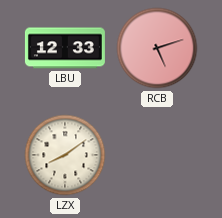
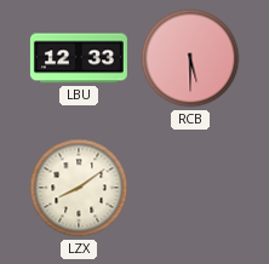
RCB: 5:12 -> 5:30 (190, 58)
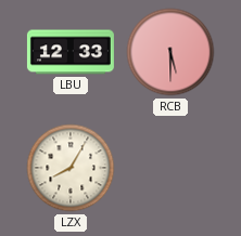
LZX: 8:09 -> 8:05 (71, 168)
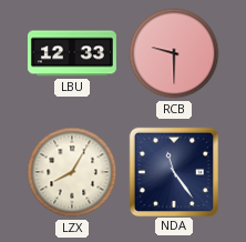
RCB: 5:30 -> 9:30 (174, 53)
NDA: none -> 11:24 (173, 171)
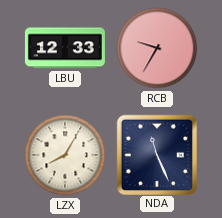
RCB: 9:30 -> 9:35 (157, 48)
NDA: 11:24 -> 11:26 (156, 154)
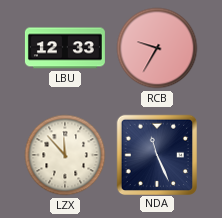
LZX: 8:05 -> 11:53 (65, 155)
